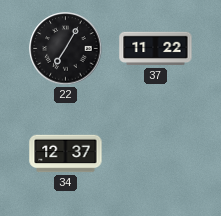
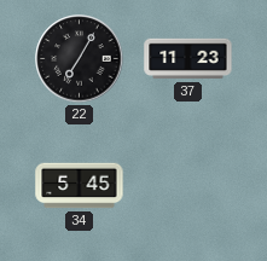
37: 11:22 -> 11:23 (188, 59)
34: 12:37 -> 5:45 (80, 186)
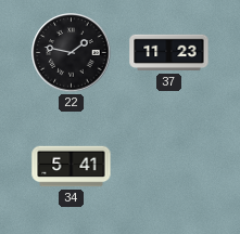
22: 7:05 -> 1:47 (72, 53)
34: 5:45 -> 5:41 (72, 167)
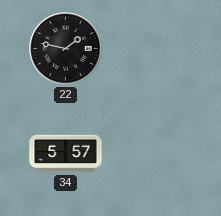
37: 11:23 -> none (169, 53)
34: 5:41 -> 5:57 (66, 154)
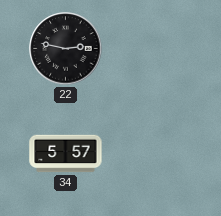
22: 1:47 -> 2:47 (66, 49)
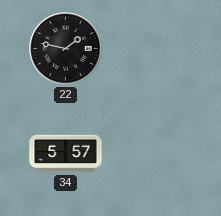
22: 2:47 -> 1:47 (66, 49)
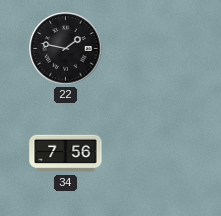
34: 5:57 -> 7:56 (66, 154)
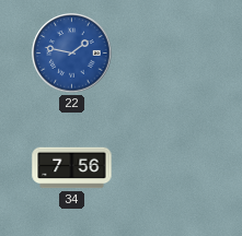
22 dial: black -> blue (72, 54)
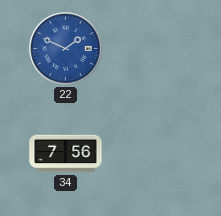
22: 1:47 -> 1:49 (66, 49)
